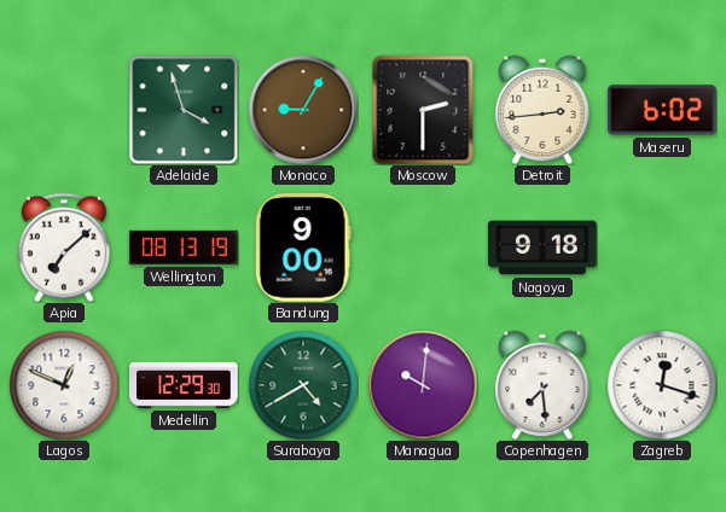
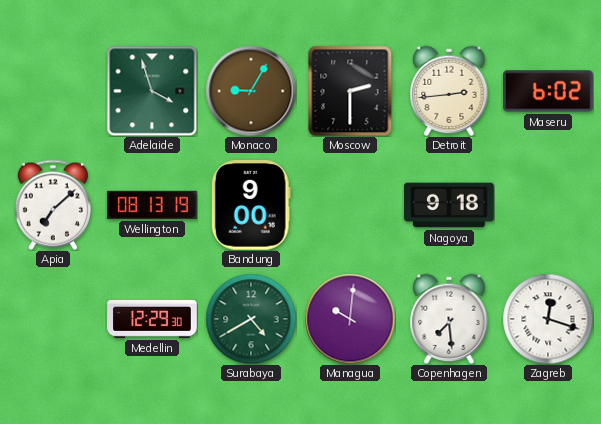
Lagos: 12:49 -> none (64, 385)
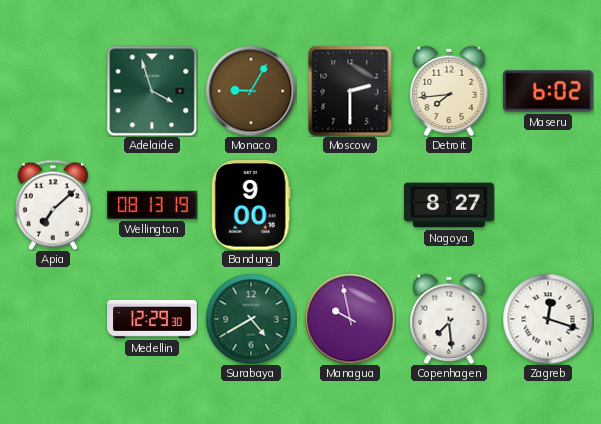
Detroit: 2:44 -> 7:44 (449, 91)
Nagoya: 9:18 -> 8:27 (449, 205)
Managua: 10:01 -> 9:58 (350, 319)
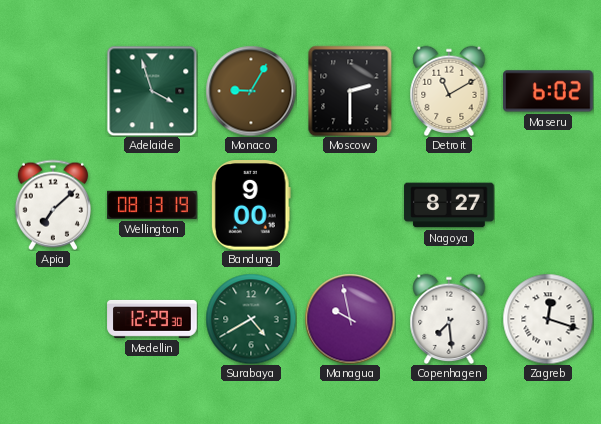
Detroit: 7:44 -> 11:10 (449, 91)
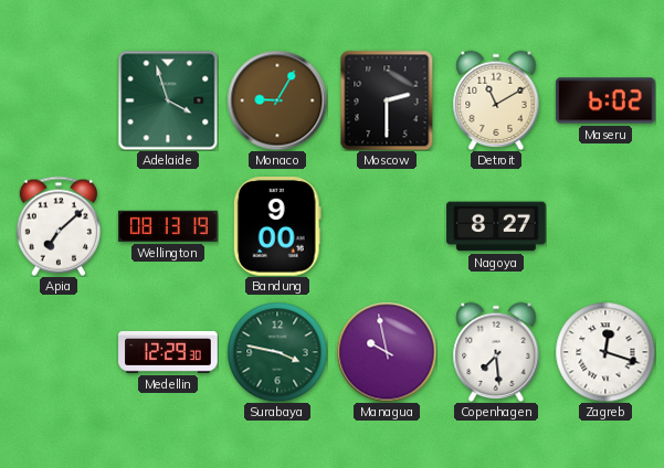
Surabaya: 4:40 -> 3:47 (277, 352)
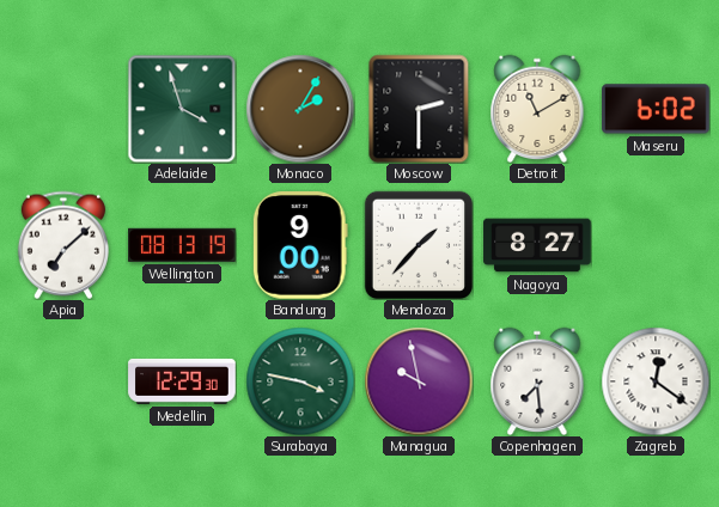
Monaco: 9:05 -> 2:05 (300, 109)
Mendoza: none -> 1:37 (419, 245)
Zagreb: 12:18 -> 12:21 (656, 381)
